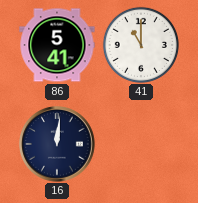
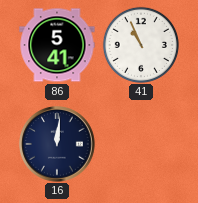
41: 11:00 -> 10:56 (141, 45)
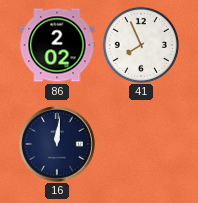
86: 5:41 -> 2:02 (57, 45)
41: 10:56 -> 7:56 (141, 45)
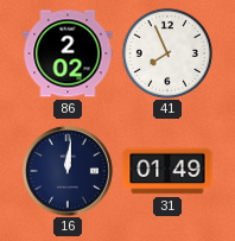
31: none -> 01:49 (167, 171)
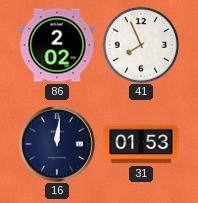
31: 01:49 -> 01:53 (141, 144)
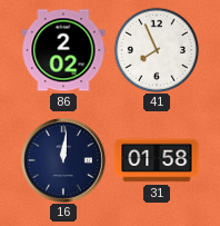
31: 01:53 -> 01:58 (157, 160)
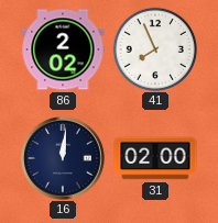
31: 01:58 -> 02:00 (155, 158)
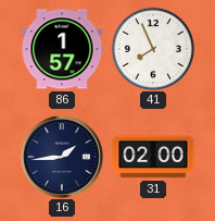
86: 2:02 -> 1:57 (62, 49)
16: 12:01 -> 1:44 (62, 157)
